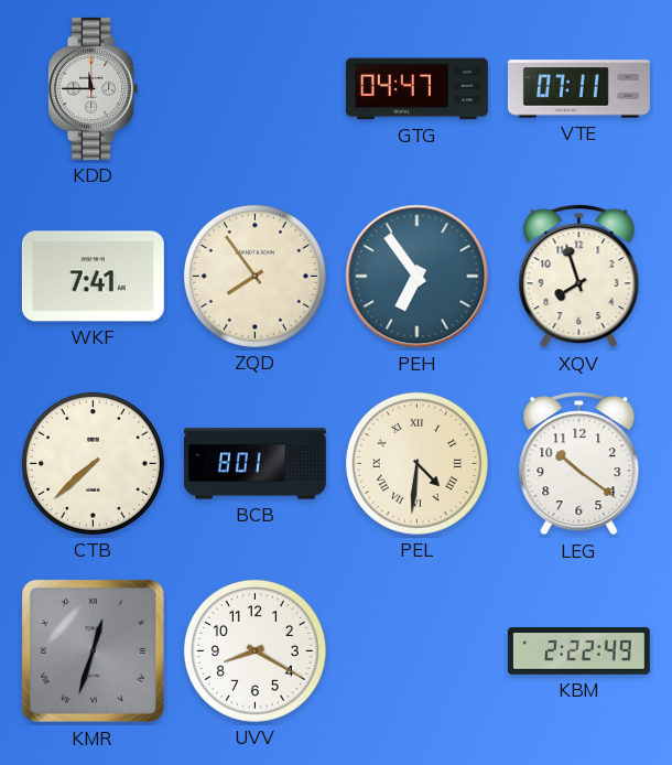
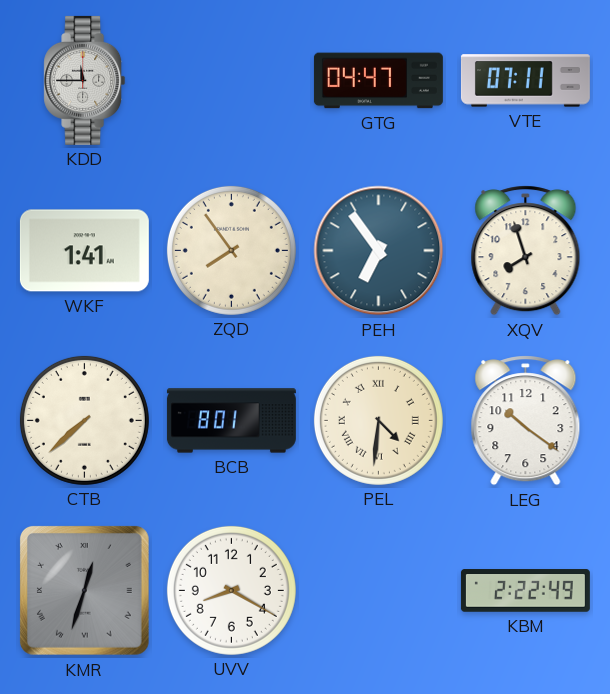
WKF: 7:41 -> 1:41 (84, 251)
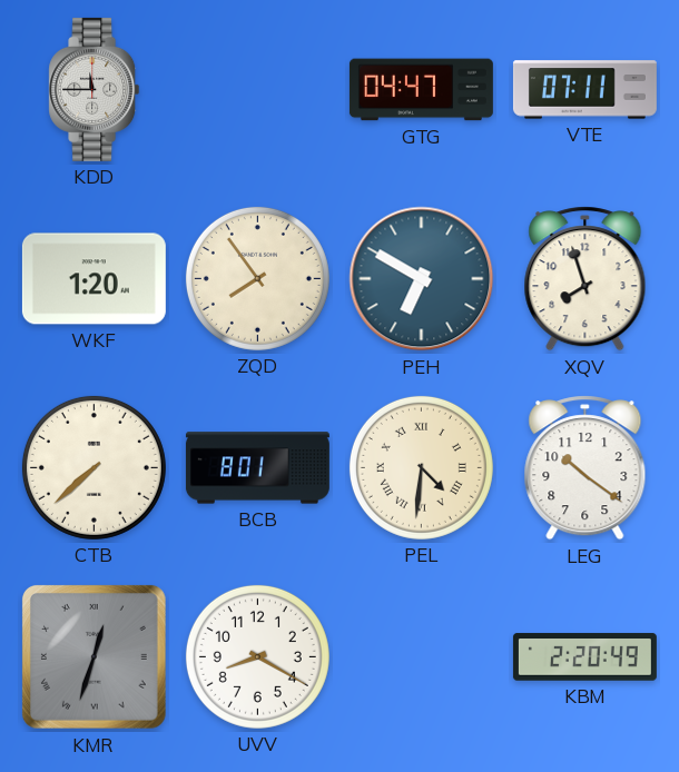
WKF: 1:41 -> 1:20 (94, 279)
PEH: 6:54 -> 6:50 (422, 279)
KBM: 2:22 -> 2:20 (584, 657)
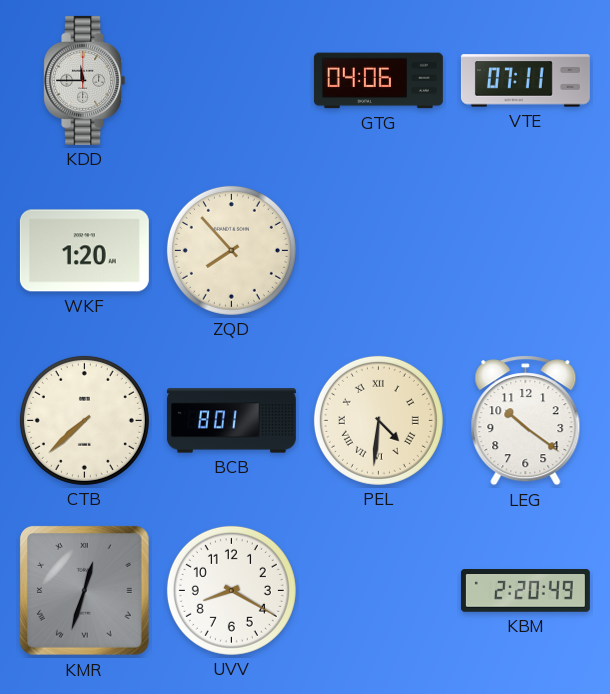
GTG: 04:47 -> 04:06 (378, 81)
ZQD: 7:54 -> 7:53 (231, 250)
PEH: 6:50 -> none (422, 279)
XQV: 7:57 -> none (585, 279)
